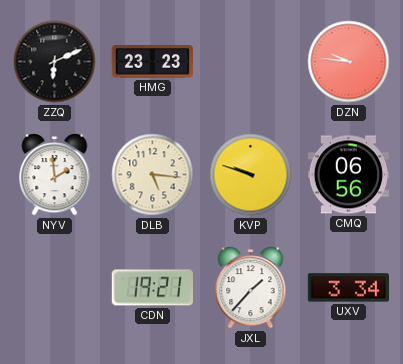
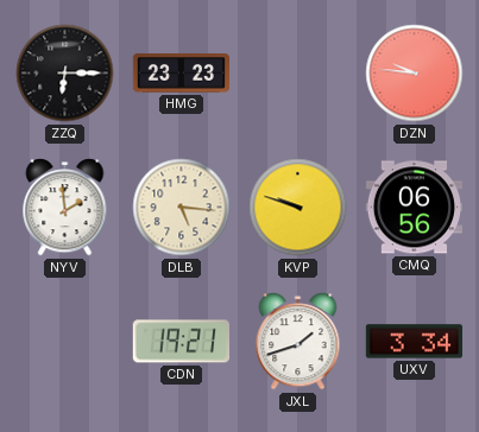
ZZQ: 6:11 -> 6:15 (65, 74)
JXL: 1:37 -> 1:42 (298, 342)
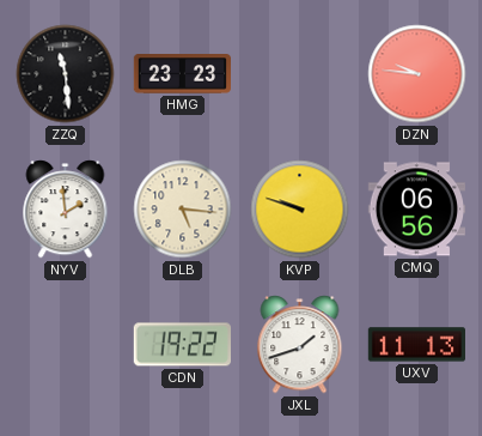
ZZQ: 6:15 -> 11:29 (66, 74)
CDN: 19:21 -> 19:22 (182, 345)
UXV: 3:34 -> 11:13 (416, 345)
